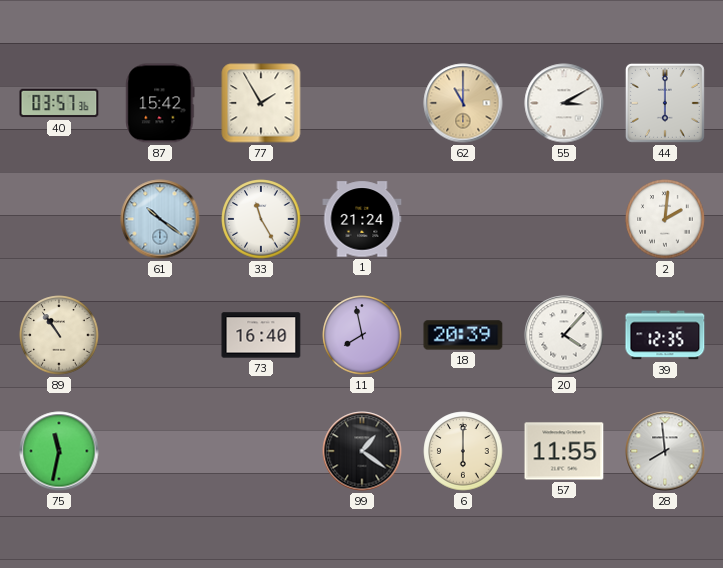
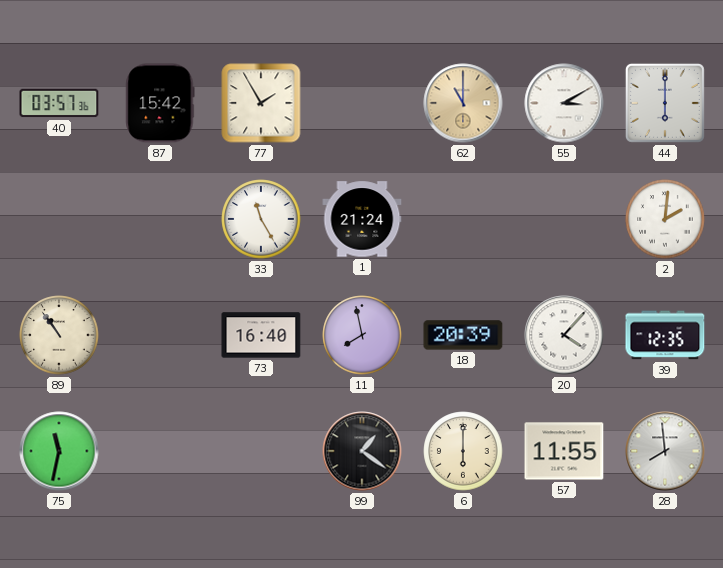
61: 10:21 -> none (160, 219)
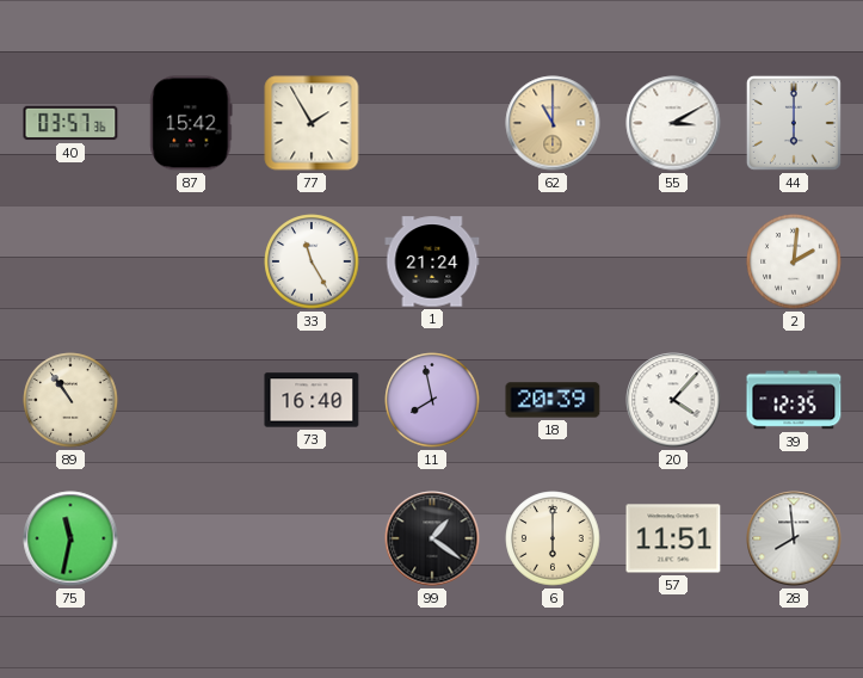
57: 11:55 -> 11:51 (673, 538)
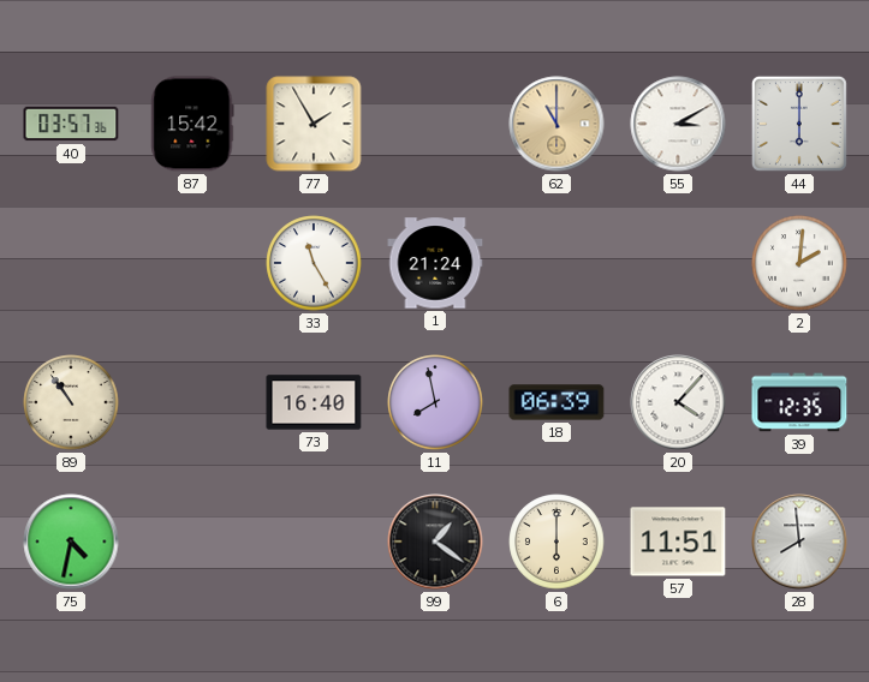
18: 20:39 -> 06:39 (556, 402)
75: 11:32 -> 4:32 (71, 542)
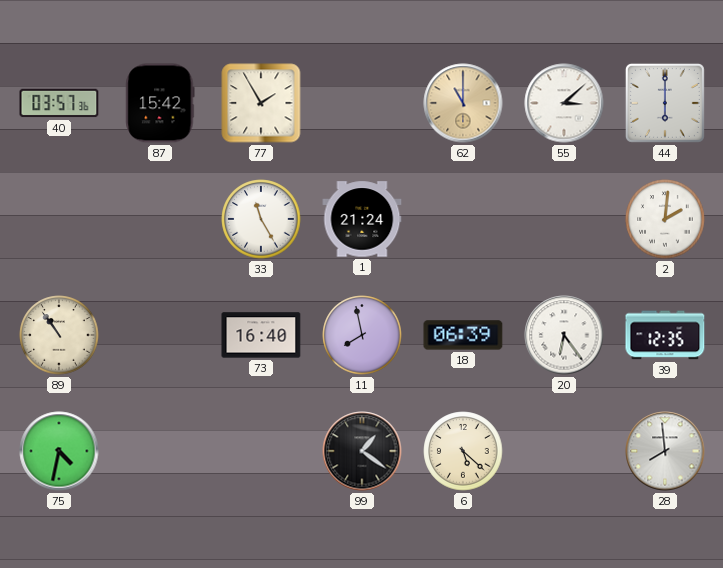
55: 3:10 -> 3:08 (564, 103)
20: 4:07 -> 6:24 (564, 335)
6: 6:00 -> 5:22 (463, 451)
57: 11:51 -> none (678, 542)
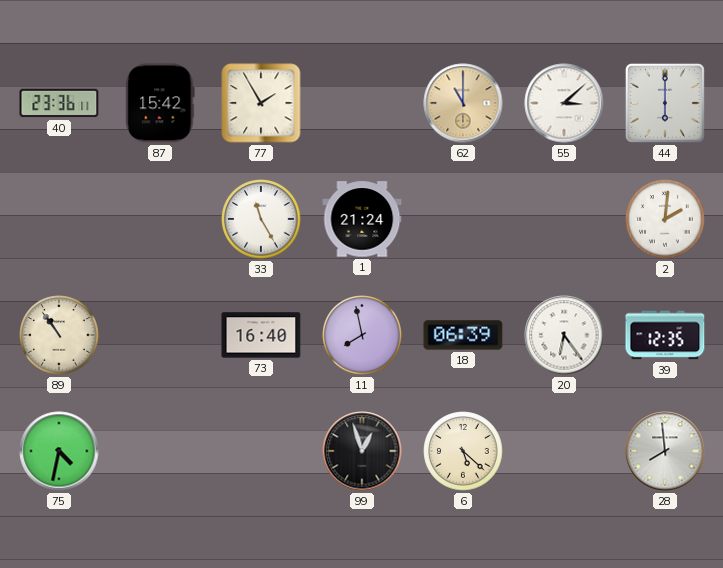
40: 03:57 -> 23:36 (59, 103)
99: 1:21 -> 12:57 (362, 451)
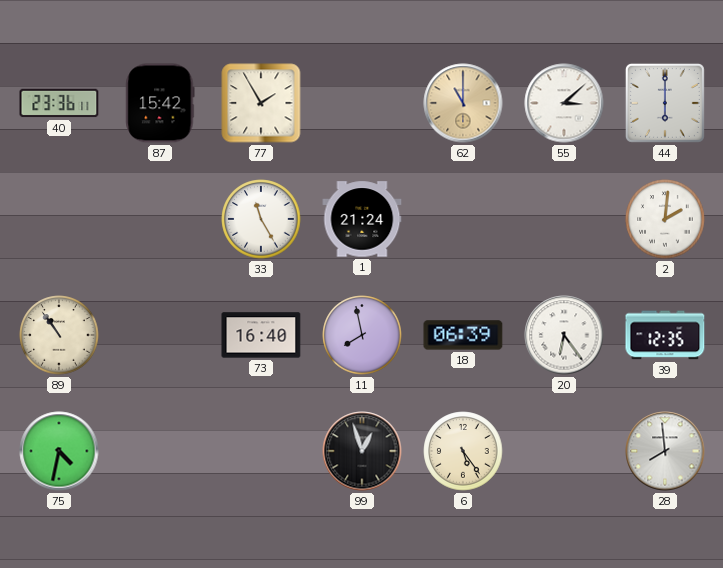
6: 5:22 -> 5:24 (463, 451)
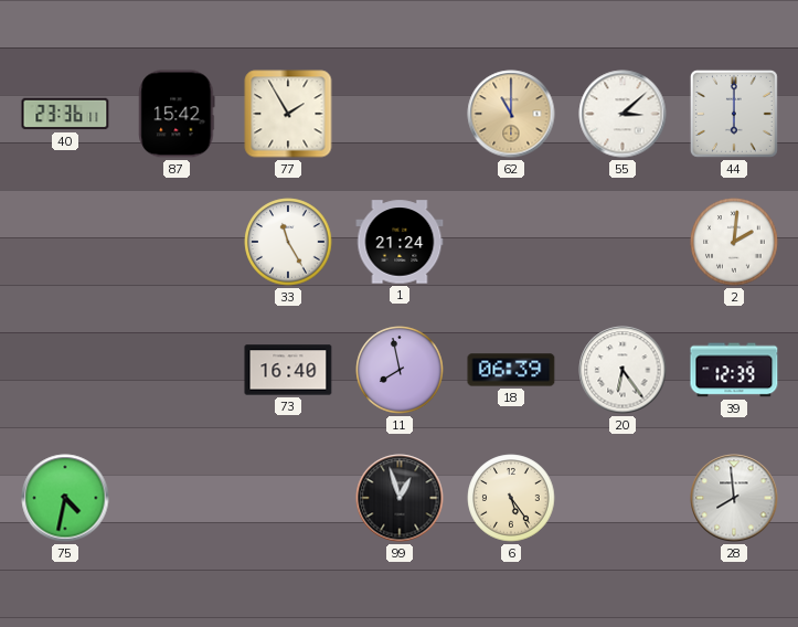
89: 10:54 -> none (59, 335)
39: 12:35 -> 12:39 (734, 370)
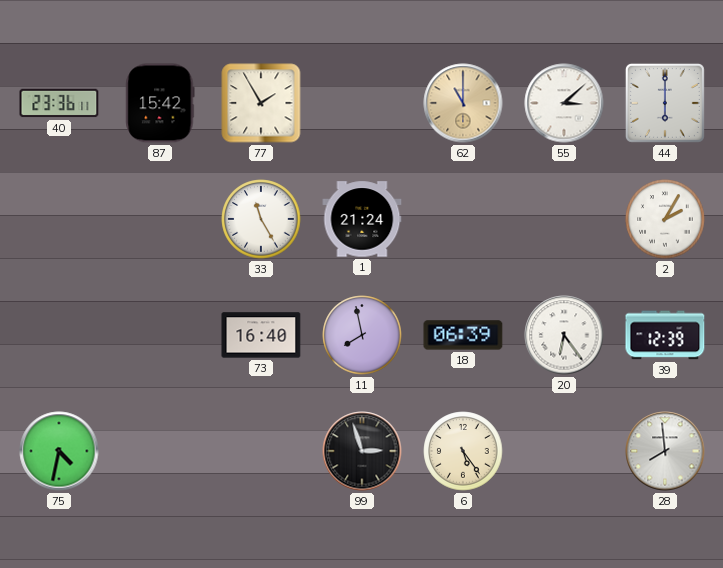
2: 2:01 -> 2:05 (665, 219)
99: 12:57 -> 2:57 (362, 451)
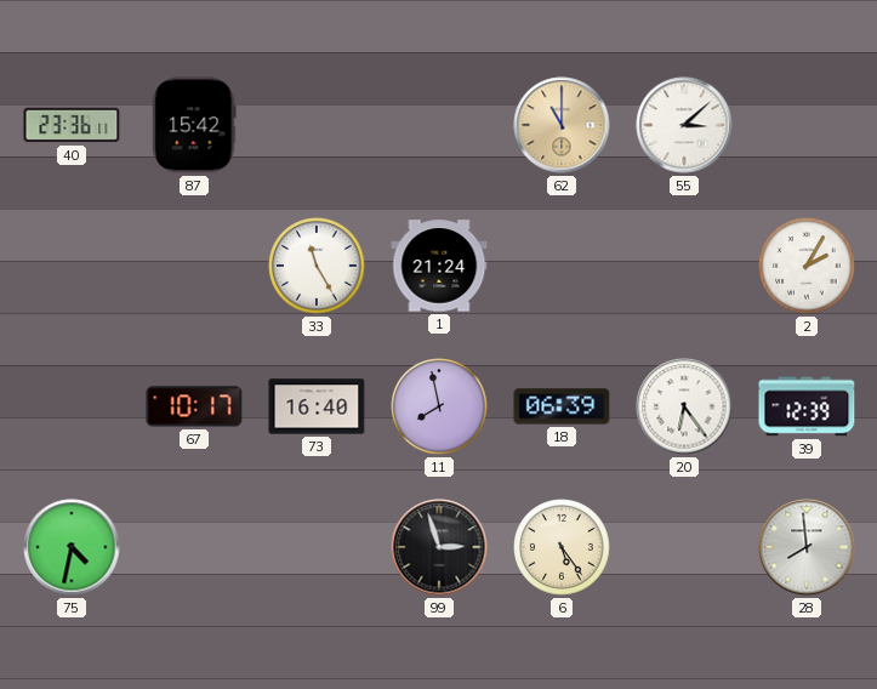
77: 1:55 -> none (261, 103)
44: 6:00 -> none (665, 103)
67: none -> 10:17 (194, 406)
